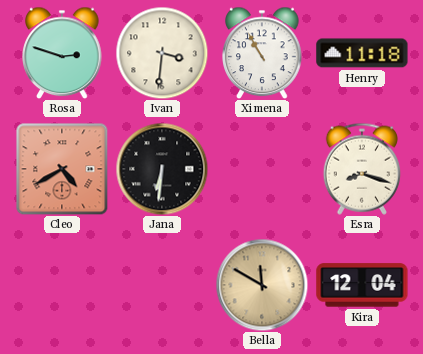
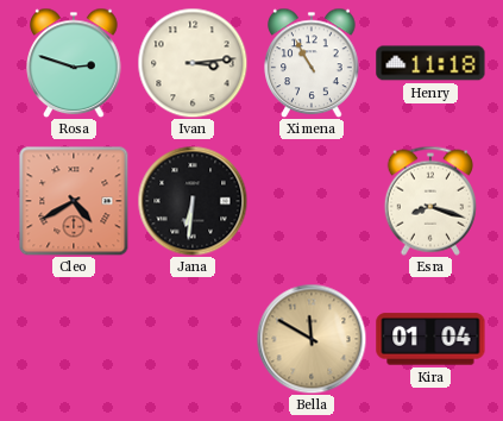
Ivan: 3:31 -> 3:14 (193, 63)
Kira: 12:04 -> 01:04 (430, 339)
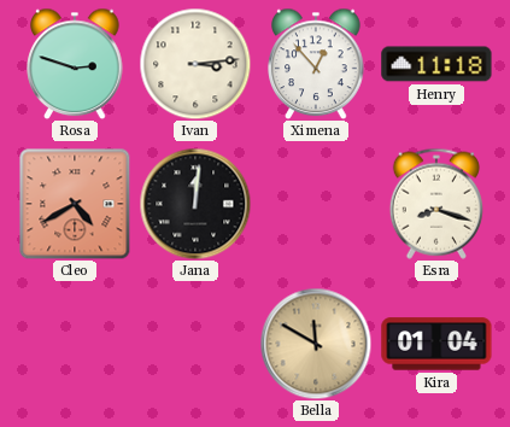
Ximena: 10:55 -> 12:53 (316, 64)
Jana: 6:31 -> 12:01 (195, 204)
